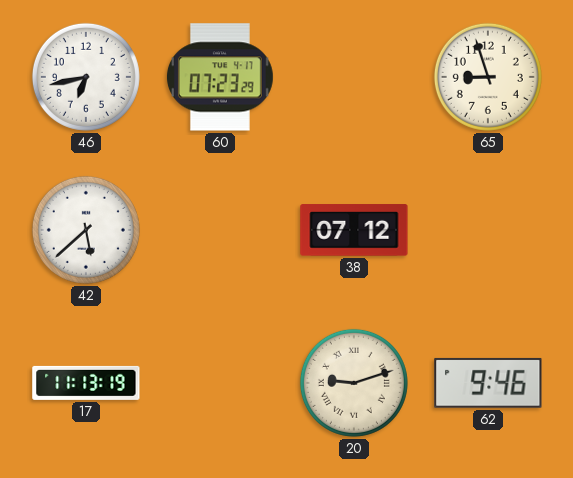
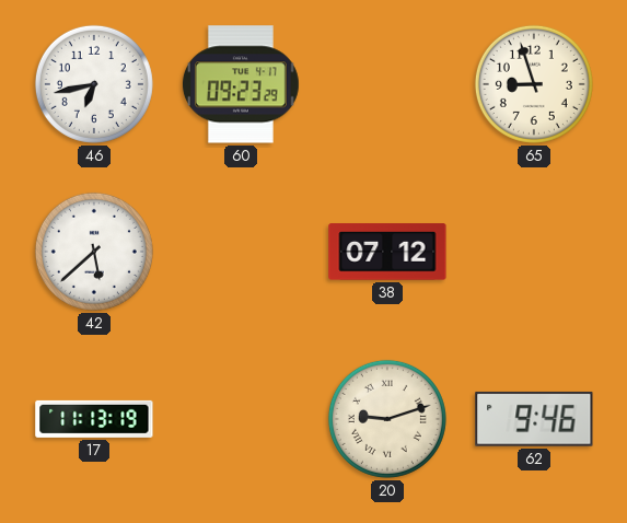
60: 07:23 -> 09:23 (241, 84)
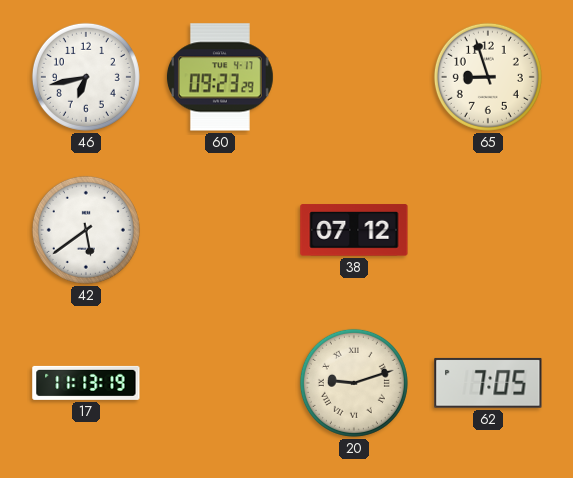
42: 5:38 -> 5:39 (86, 230)
62: 9:46 -> 7:05 (488, 383)
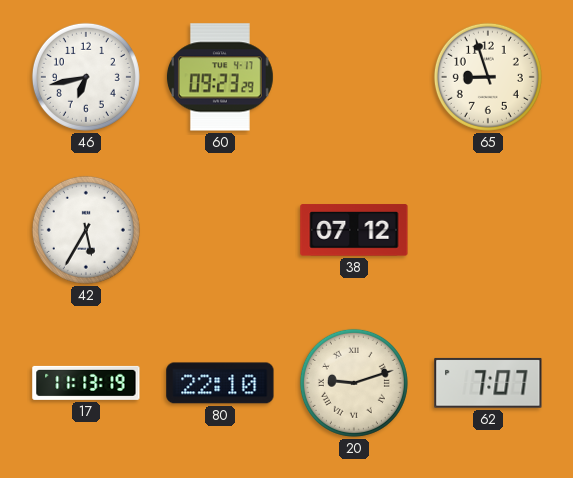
42: 5:39 -> 5:35 (86, 230)
80: none -> 22:10 (220, 383)
62: 7:05 -> 7:07 (488, 383)
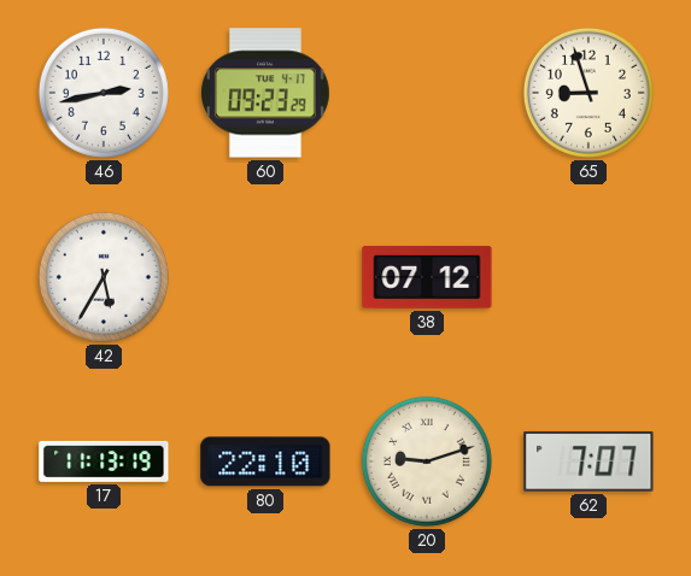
46: 6:43 -> 2:43 (104, 93)
